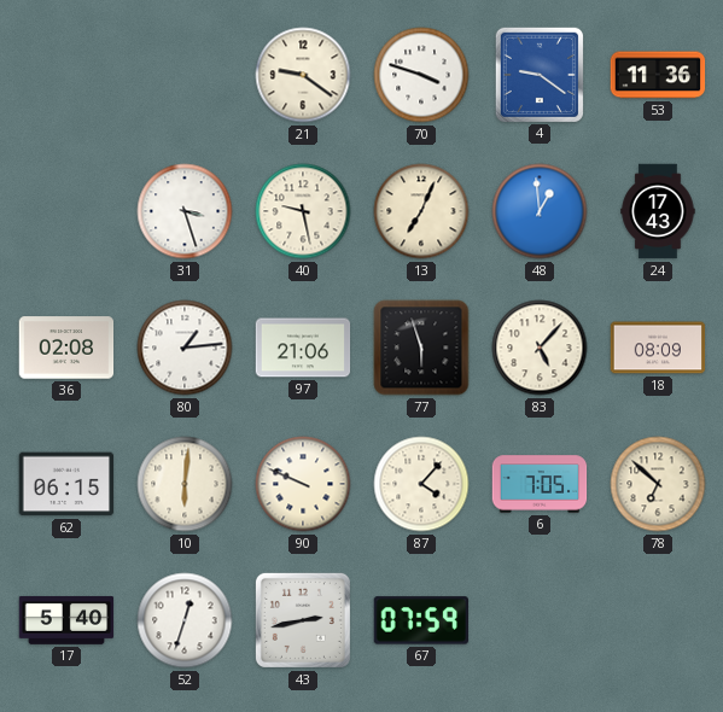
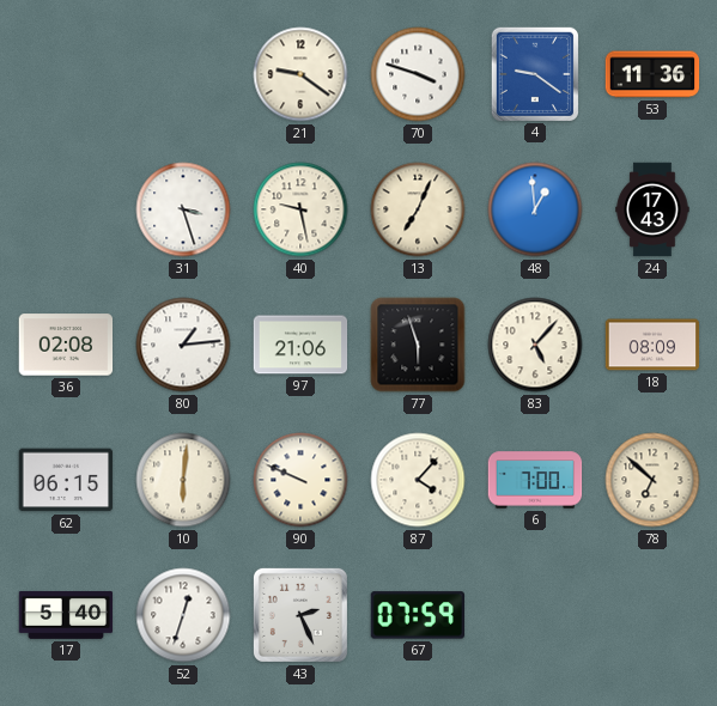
6: 7:05 -> 7:00 (535, 480)
43: 2:43 -> 2:26 (300, 615)
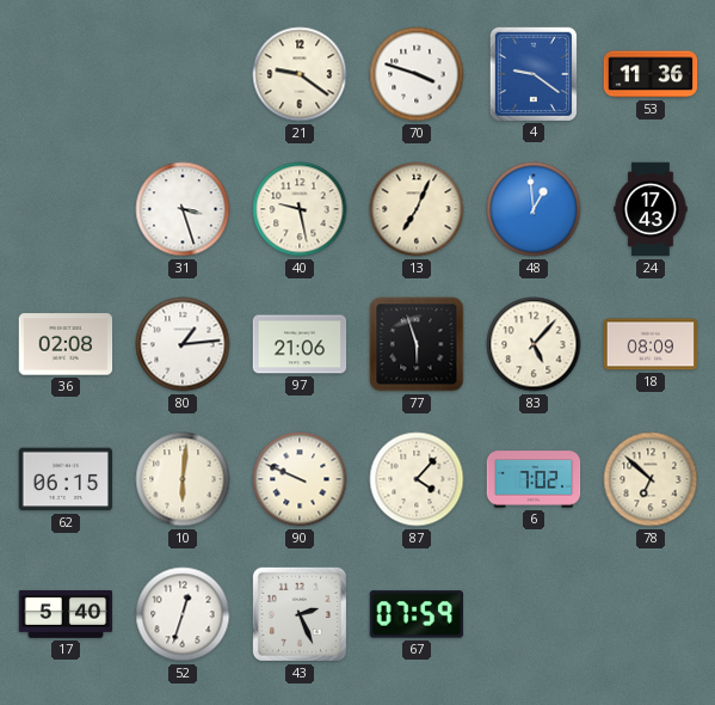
6: 7:00 -> 7:02 (534, 479)
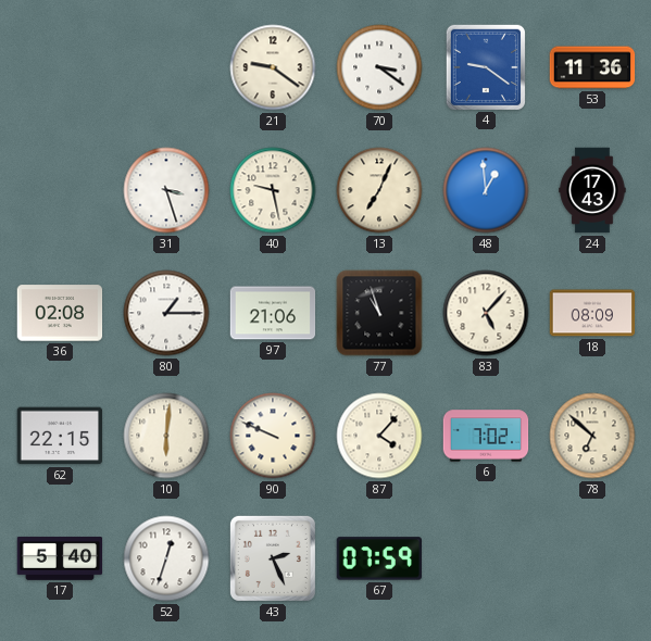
70: 3:48 -> 3:21 (379, 67)
80: 1:14 -> 1:15 (166, 313)
77: 5:57 -> 10:57 (379, 313)
62: 06:15 -> 22:15 (60, 436)
